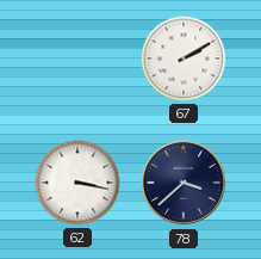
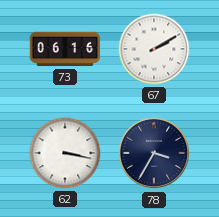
73: none -> 06:16 (65, 49)
78: 3:38 -> 3:35 (154, 153)
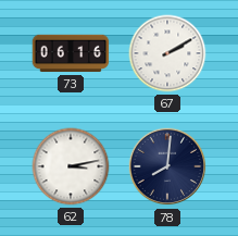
62: 3:17 -> 3:13 (71, 166)
78: 3:35 -> 8:01 (167, 166)
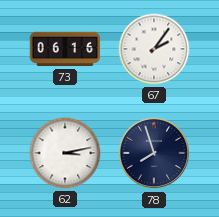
67: 2:10 -> 2:06 (154, 49)
78: 8:01 -> 7:57 (154, 153)
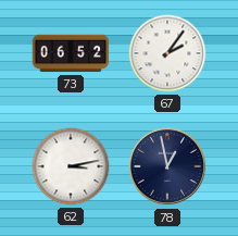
73: 06:16 -> 06:52 (71, 53)
78: 7:57 -> 12:58 (167, 166)
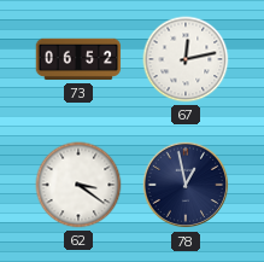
67: 2:06 -> 12:13 (186, 59)
62: 3:13 -> 3:21 (78, 185)
